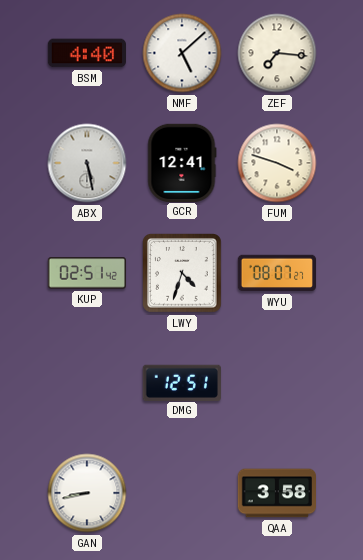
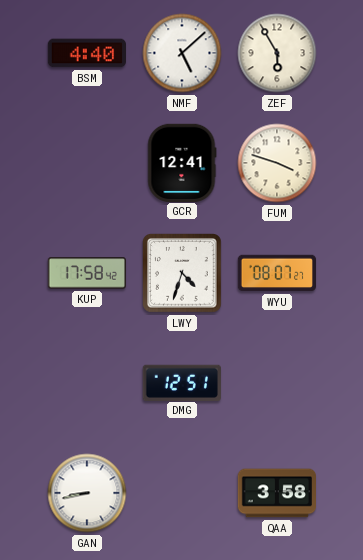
ZEF: 7:16 -> 5:55 (277, 53)
ABX: 5:28 -> none (87, 163)
KUP: 02:51 -> 17:58 (86, 273)
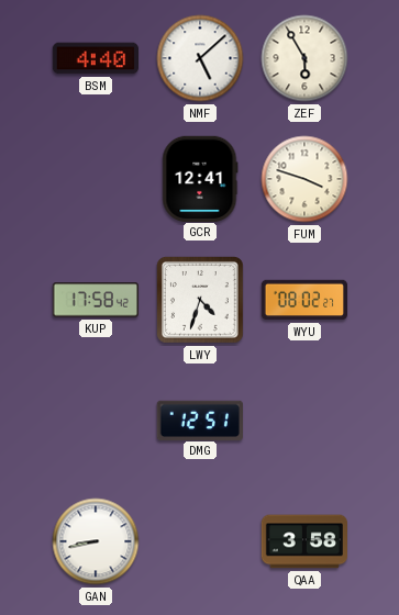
WYU: 08:07 -> 08:02 (304, 300)
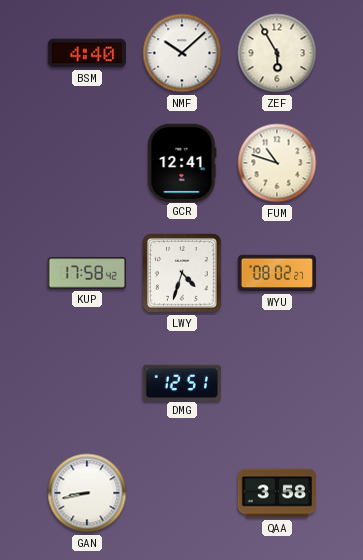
NMF: 5:08 -> 10:08 (182, 53)
FUM: 3:48 -> 10:48 (277, 163)
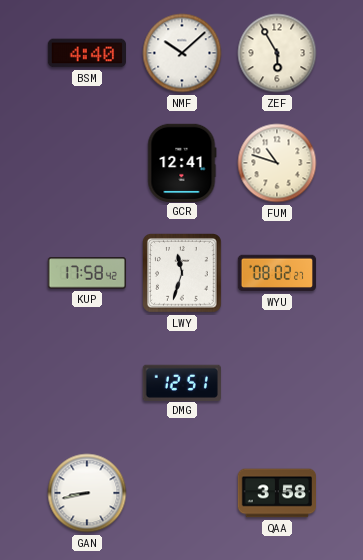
LWY: 4:33 -> 11:33 (183, 274)
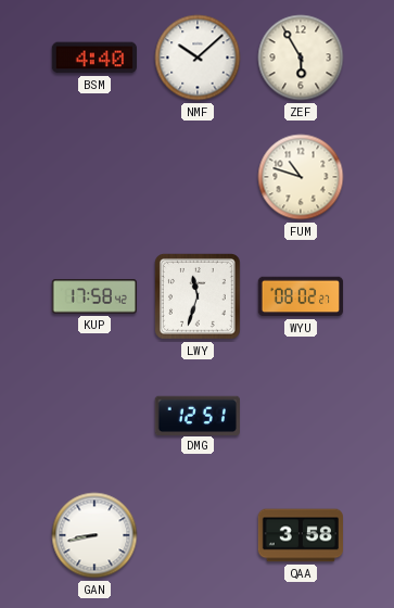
GCR: 12:41 -> none (182, 162)
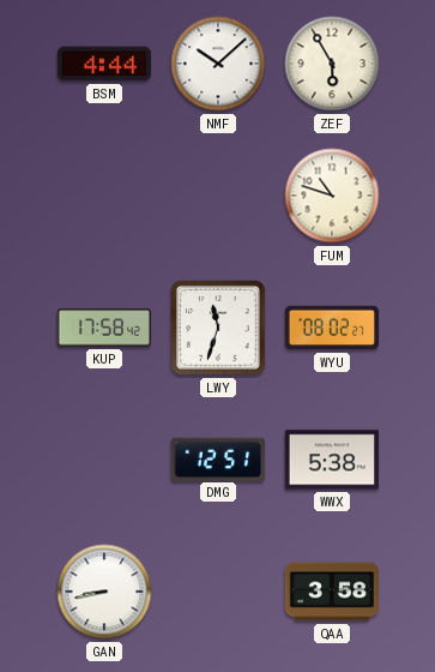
BSM: 4:40 -> 4:44 (103, 64)
WWX: none -> 5:38 (331, 460)
